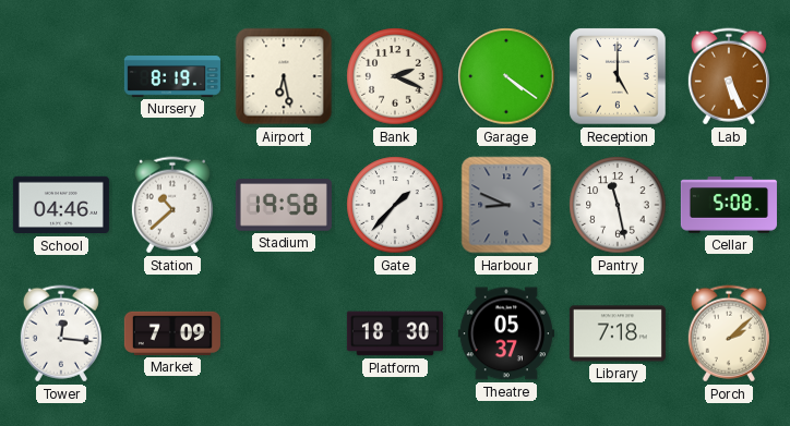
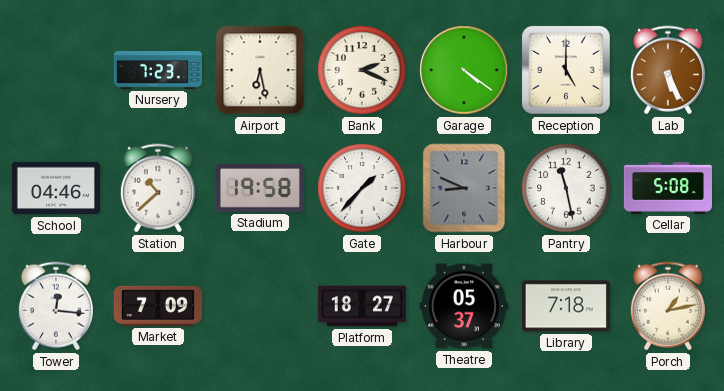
Nursery: 8:19 -> 7:23 (158, 71)
Platform: 18:30 -> 18:27 (362, 306)
Porch: 2:08 -> 1:13 (668, 306)
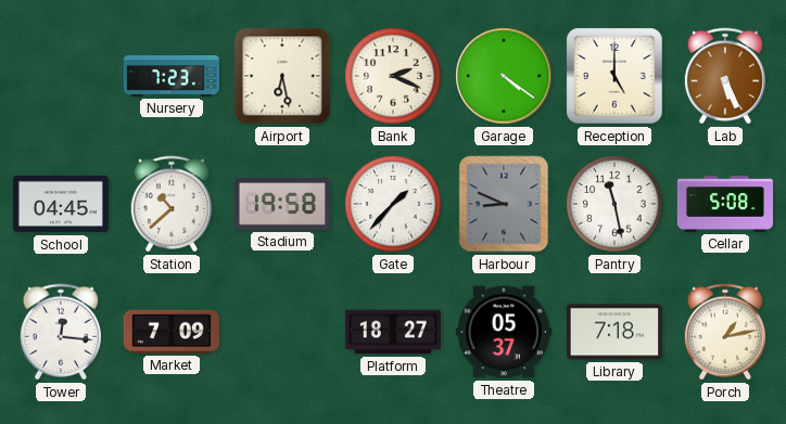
School: 04:46 -> 04:45 (61, 204)
